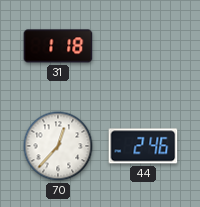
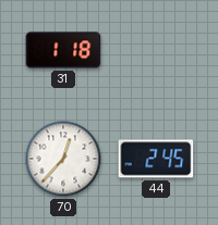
44: 2:46 -> 2:45 (156, 159)
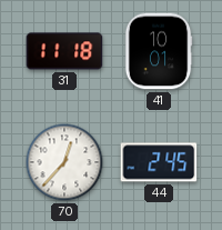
31: 1:18 -> 11:18 (64, 51)
41: none -> 10:01 (159, 51)
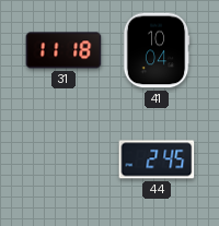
41: 10:01 -> 10:04 (157, 50)
70: 12:37 -> none (64, 162)
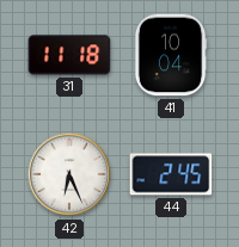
42: none -> 6:26 (69, 174)
